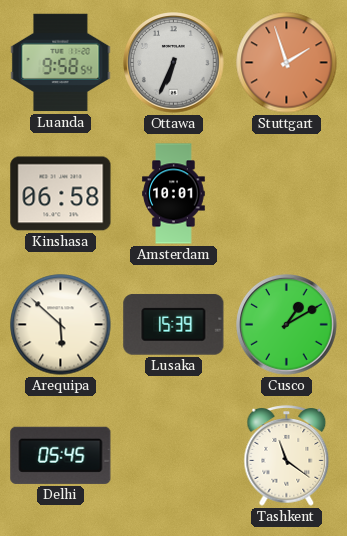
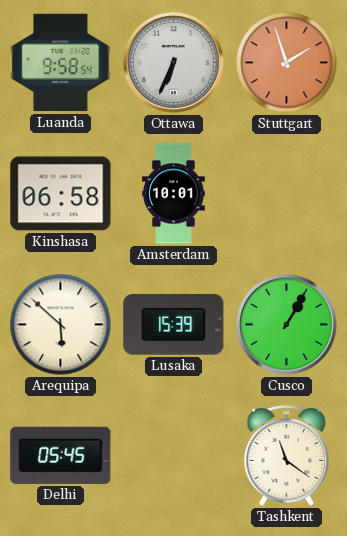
Cusco: 1:10 -> 1:05 (287, 325)
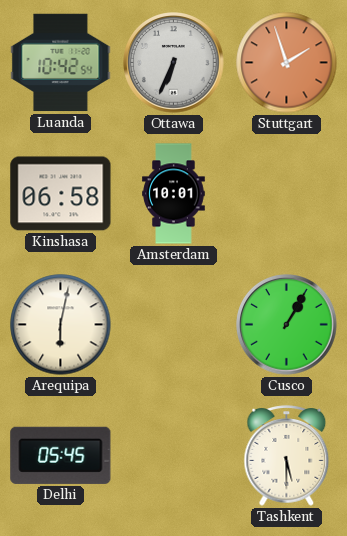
Luanda: 9:58 -> 10:42 (61, 63)
Arequipa: 5:52 -> 6:02 (61, 325)
Lusaka: 15:39 -> none (174, 324)
Tashkent: 11:21 -> 5:30 (287, 456)
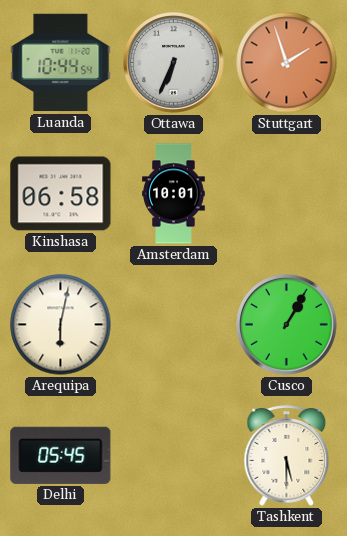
Luanda: 10:42 -> 10:44 (61, 63)
